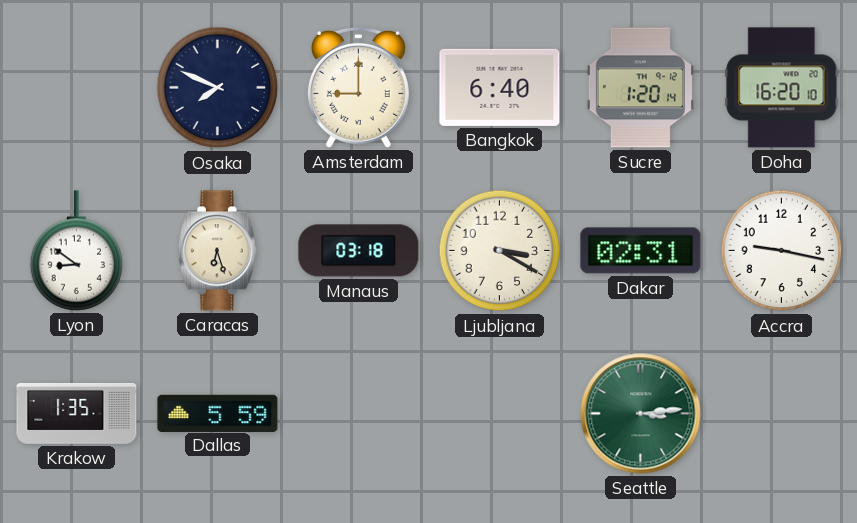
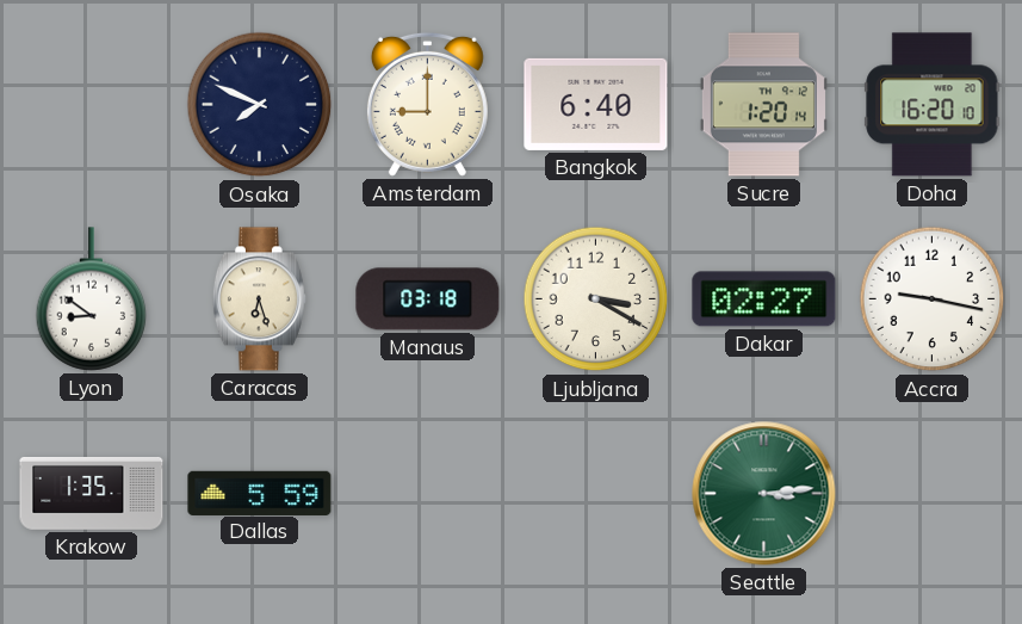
Dakar: 02:31 -> 02:27 (764, 299)
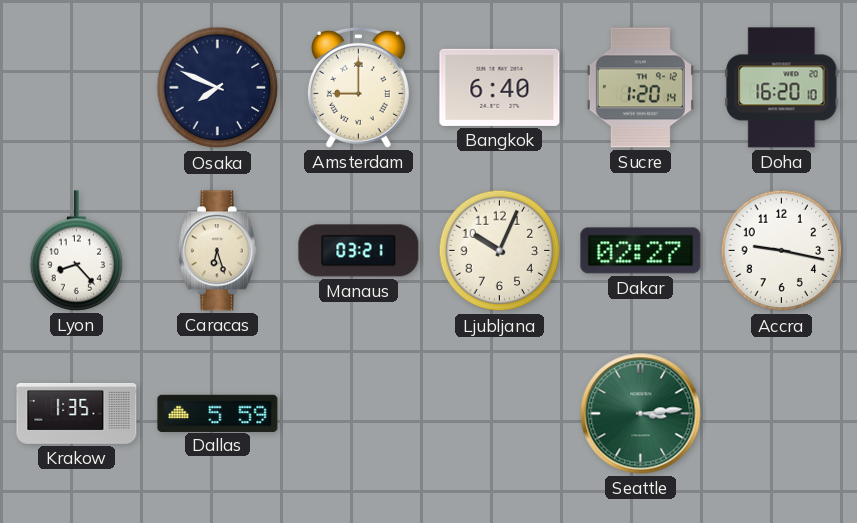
Lyon: 8:51 -> 8:23 (77, 251)
Manaus: 03:18 -> 03:21 (359, 251)
Ljubljana: 3:20 -> 10:04 (500, 251)
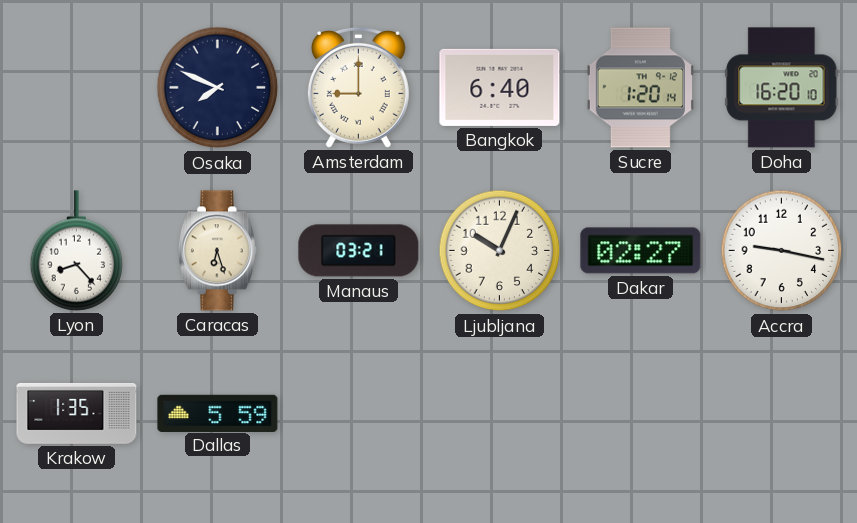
Seattle: 3:14 -> none (641, 414)
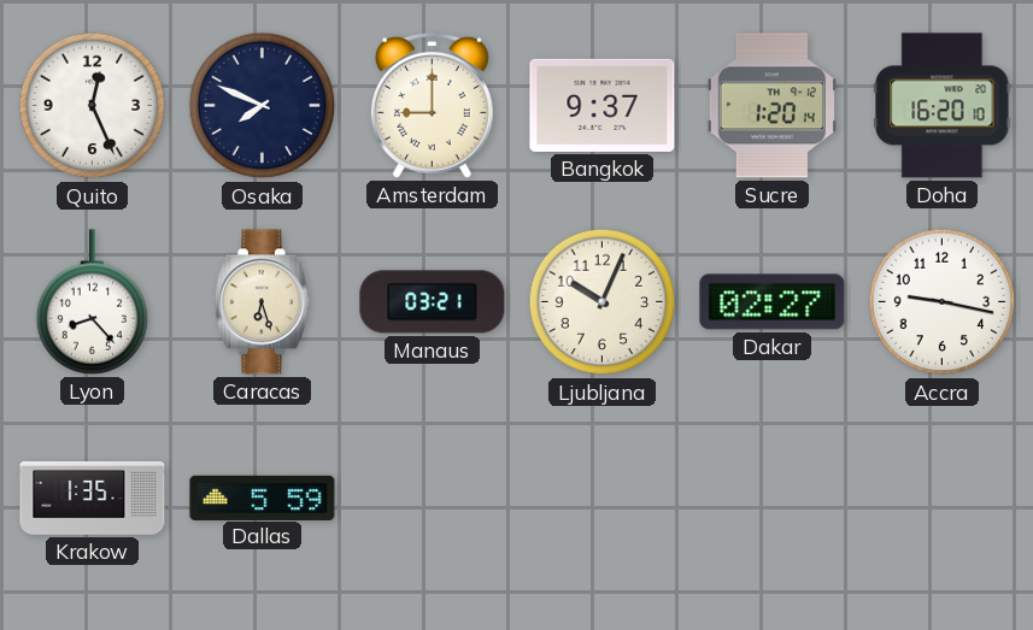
Quito: none -> 12:26 (93, 106)
Bangkok: 6:40 -> 9:37 (603, 105)
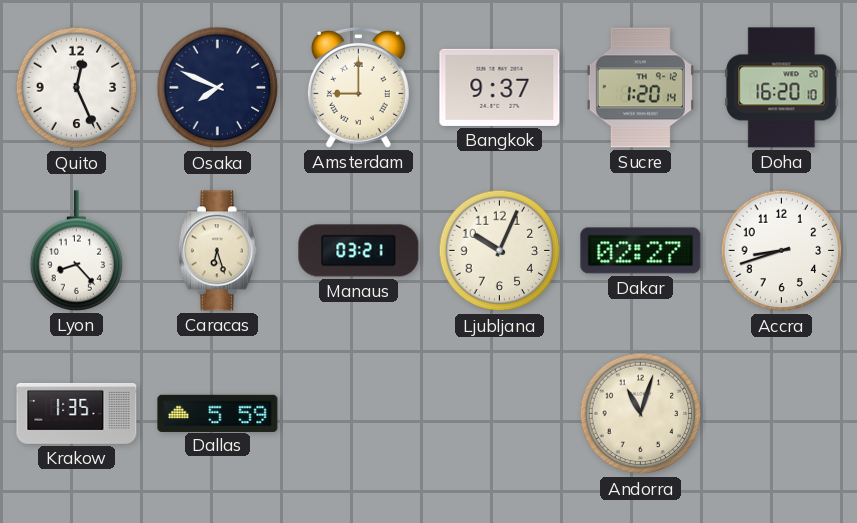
Accra: 9:17 -> 8:42 (782, 251)
Andorra: none -> 11:03 (641, 414)
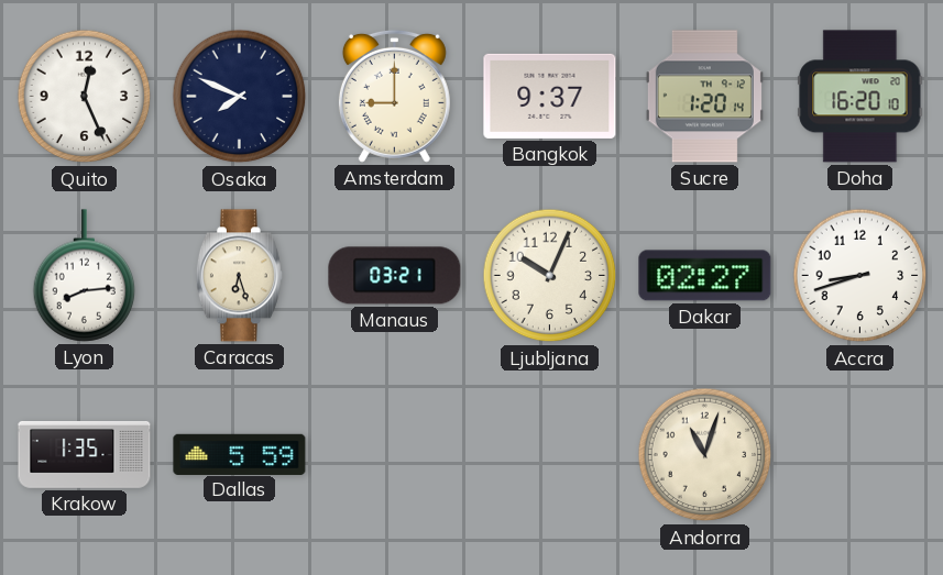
Lyon: 8:23 -> 8:14 (85, 276)
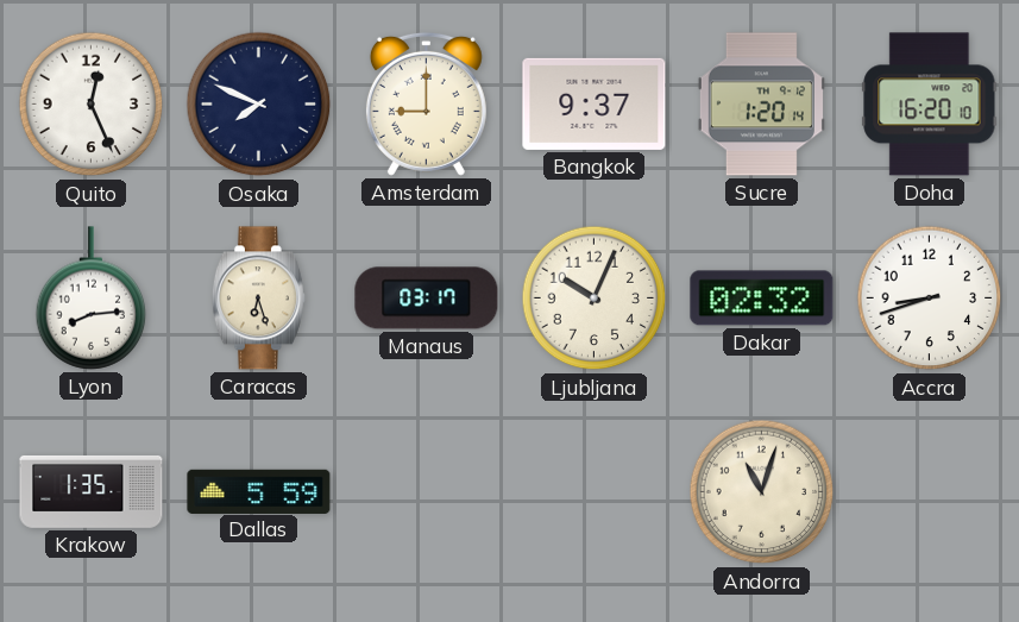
Manaus: 03:21 -> 03:17 (427, 299)
Dakar: 02:27 -> 02:32 (762, 299)
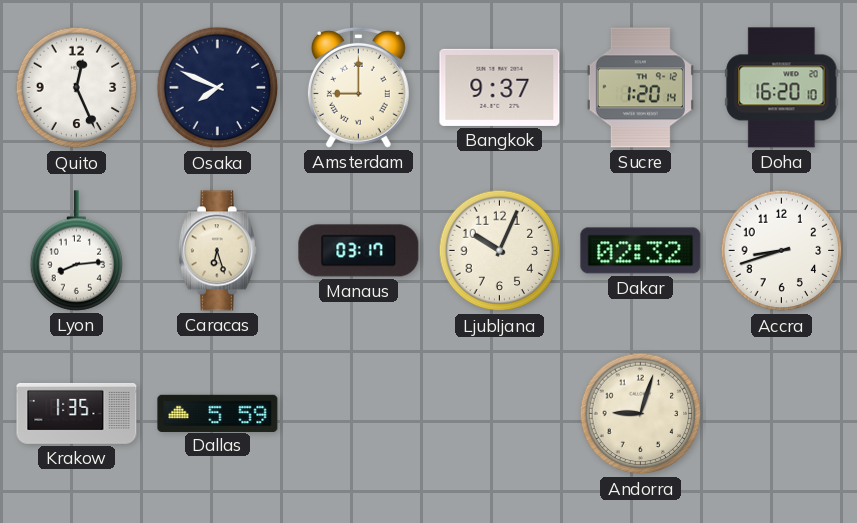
Andorra: 11:03 -> 9:03 (641, 414)
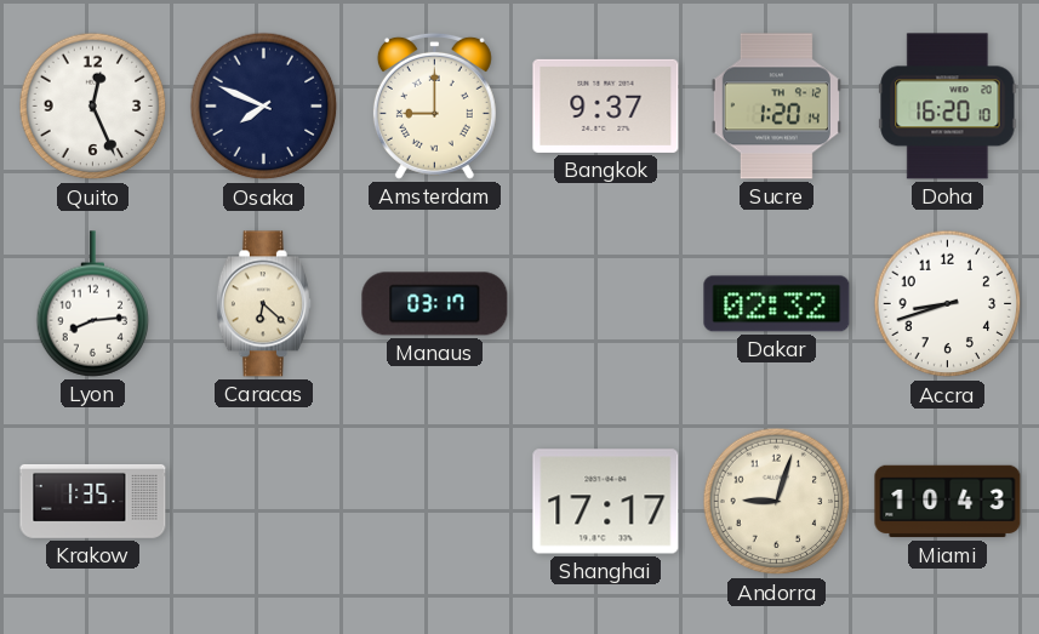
Caracas: 6:27 -> 6:22 (263, 304)
Ljubljana: 10:04 -> none (500, 251)
Dallas: 5:59 -> none (218, 413)
Shanghai: none -> 17:17 (606, 502)
Miami: none -> 10:43 (948, 502)
